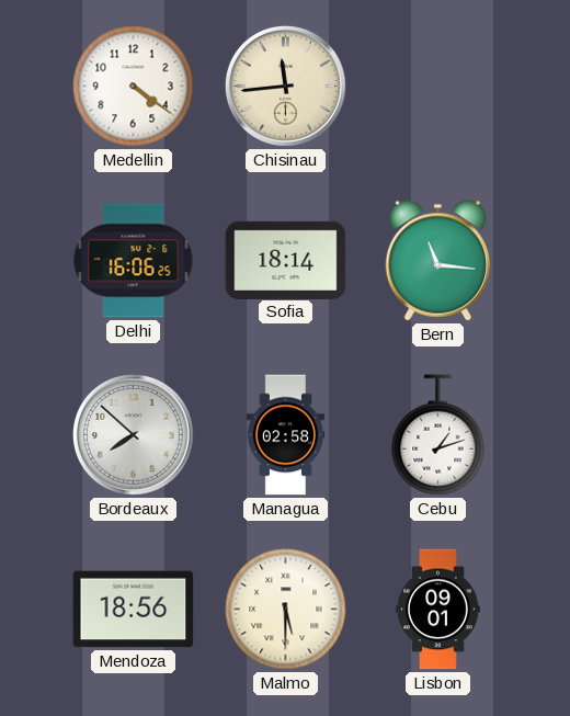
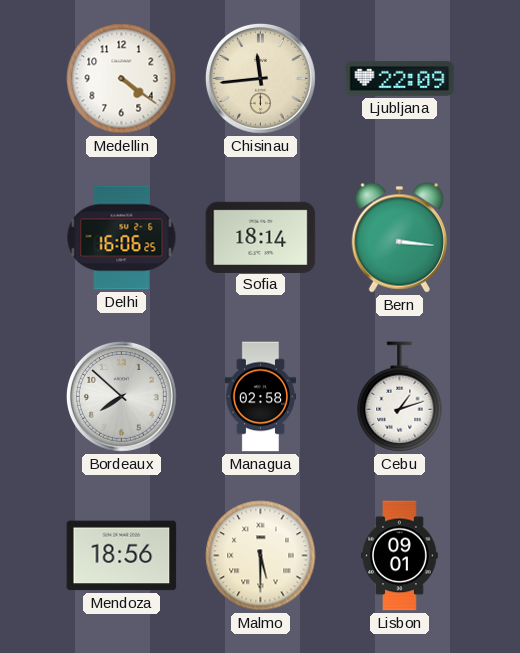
Ljubljana: none -> 22:09 (400, 78)
Bern: 11:16 -> 3:16 (399, 238)
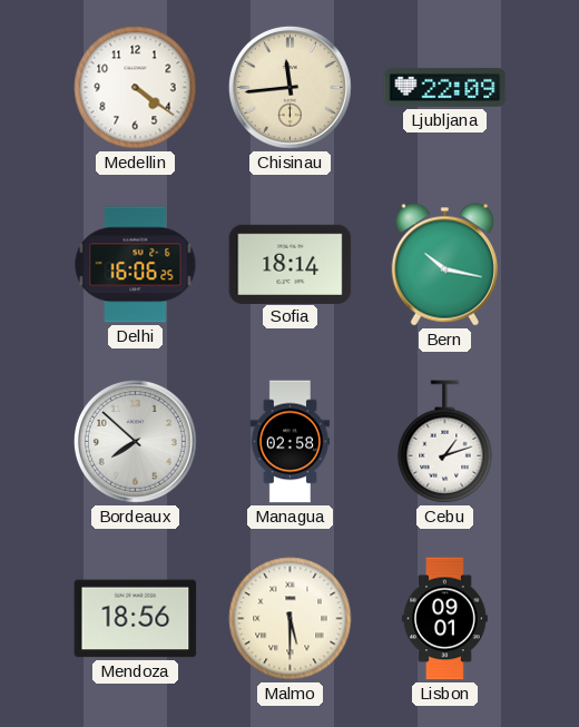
Bern: 3:16 -> 10:17 (444, 265)
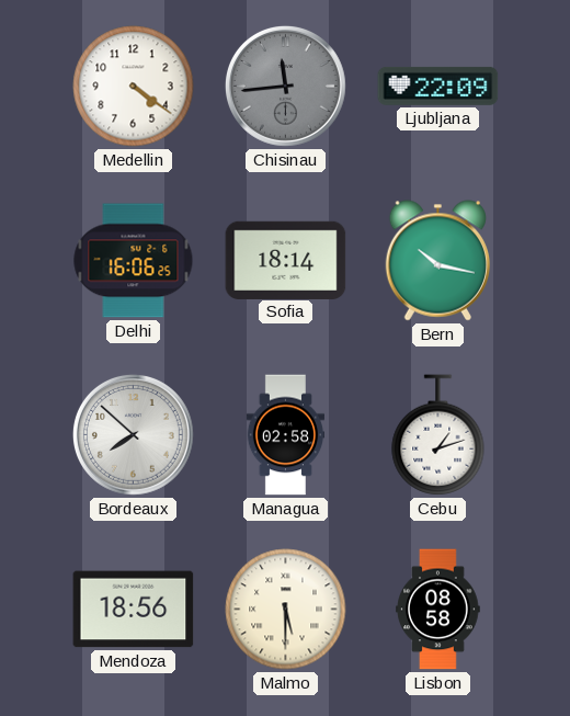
Chisinau dial: cream -> grey (285, 86)
Lisbon: 09:01 -> 08:58 (438, 610)
